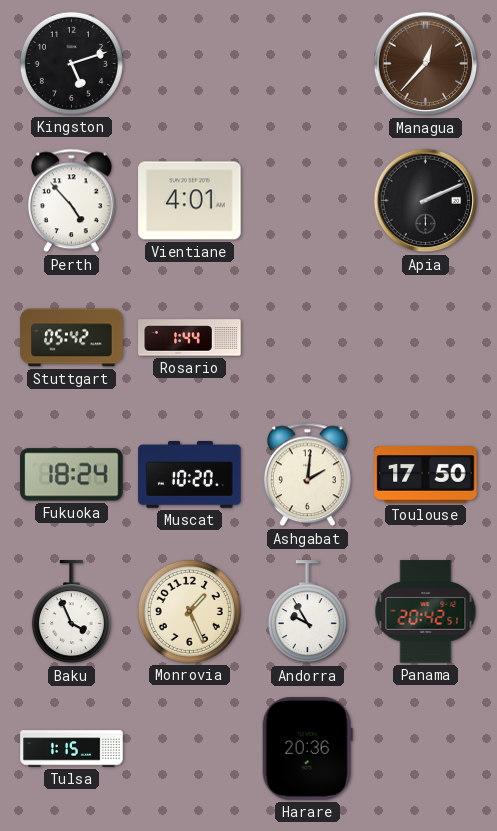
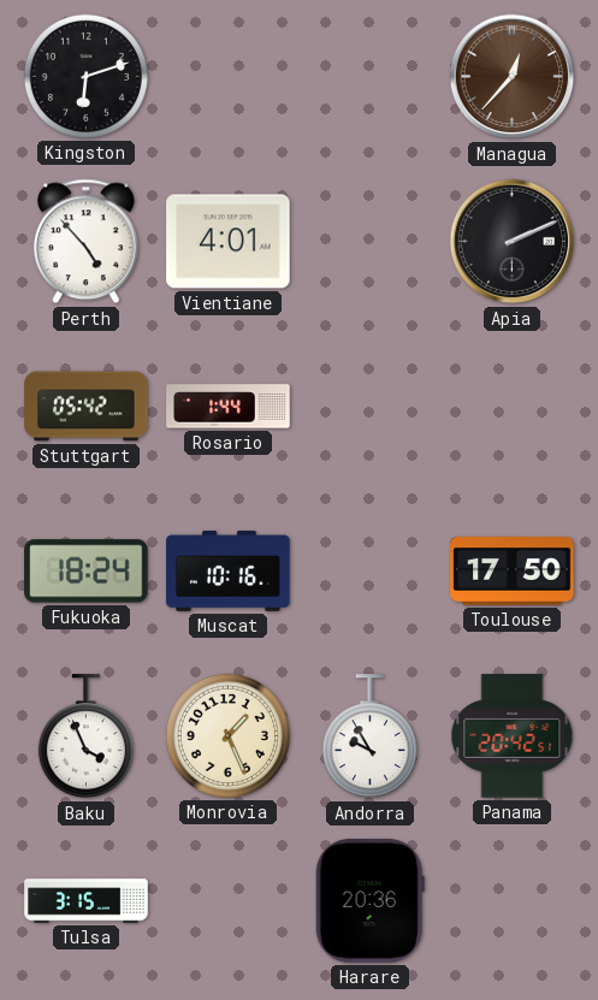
Kingston: 5:12 -> 6:12 (85, 76)
Muscat: 10:20 -> 10:16 (229, 570)
Ashgabat: 2:01 -> none (307, 475)
Tulsa: 1:15 -> 3:15 (87, 901)
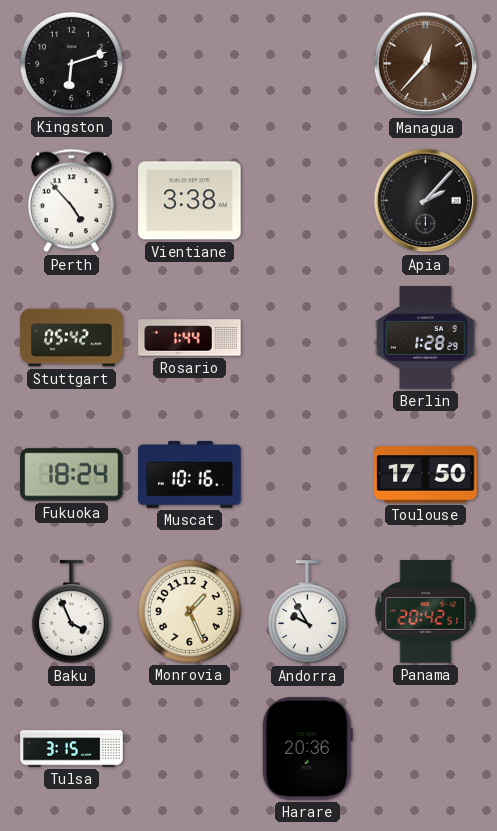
Vientiane: 4:01 -> 3:38 (190, 201)
Apia: 2:11 -> 2:07 (426, 201)
Berlin: none -> 1:28 (426, 338)
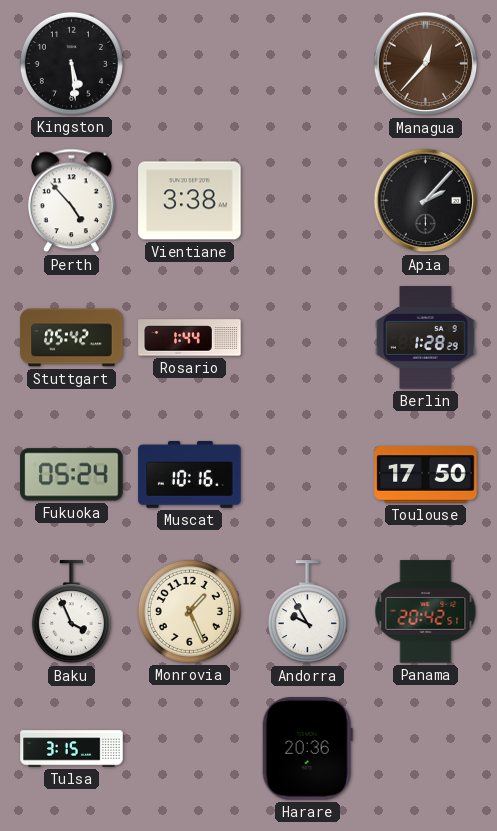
Kingston: 6:12 -> 5:29 (71, 63)
Fukuoka: 18:24 -> 05:24 (72, 475)
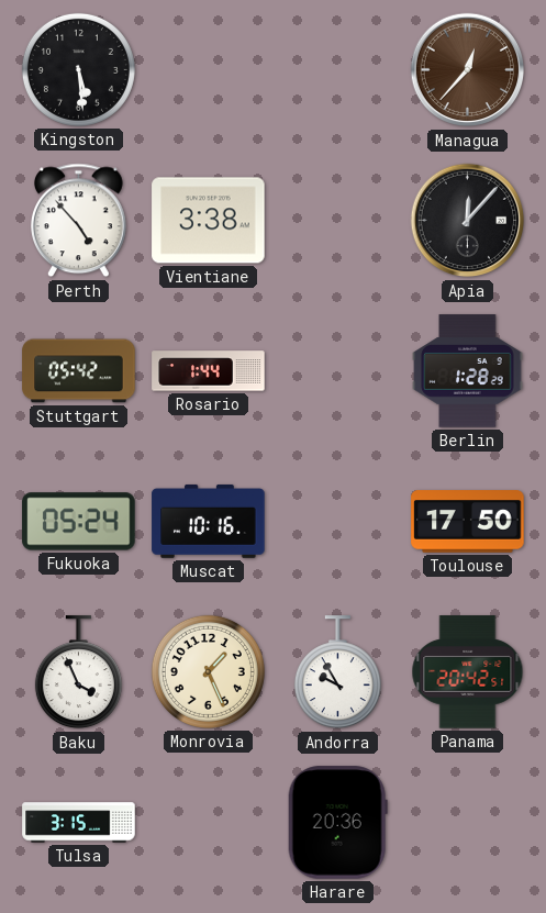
Apia: 2:07 -> 12:07 (468, 221)
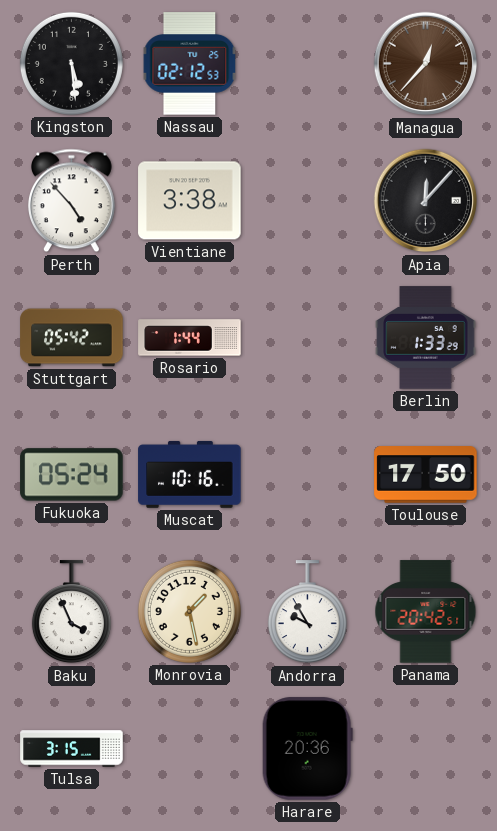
Nassau: none -> 02:12 (190, 64)
Berlin: 1:28 -> 1:33 (426, 338)
Monrovia: 1:26 -> 1:28 (189, 611)
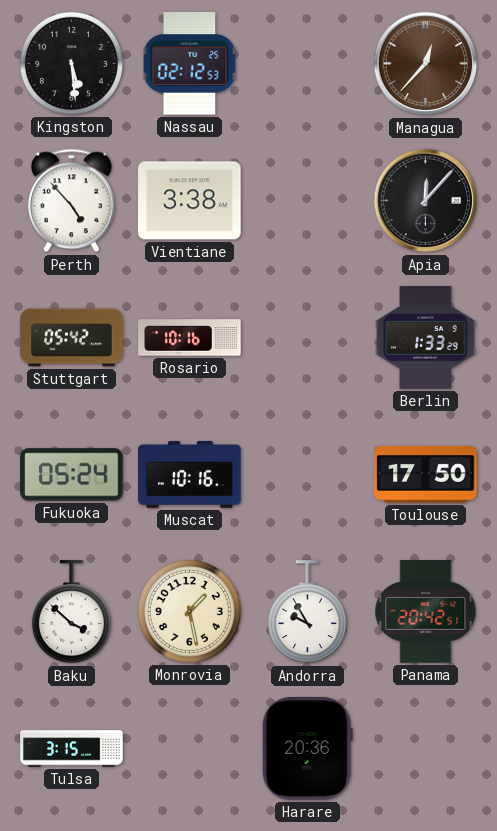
Rosario: 1:44 -> 10:16 (190, 338)
Baku: 3:56 -> 3:52 (71, 612)
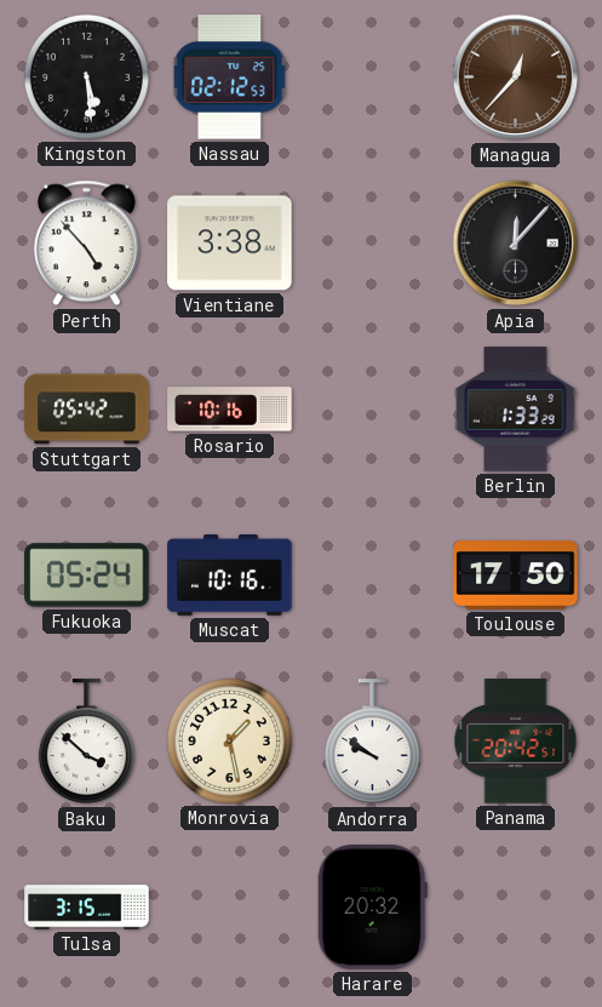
Andorra: 9:55 -> 9:51 (372, 742)
Harare: 20:36 -> 20:32 (372, 908)
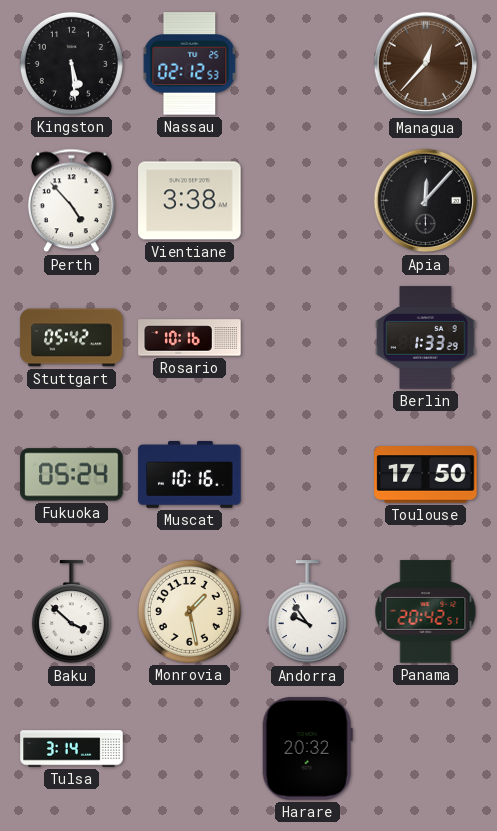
Andorra: 9:51 -> 9:54 (307, 612)
Tulsa: 3:15 -> 3:14 (72, 749)
